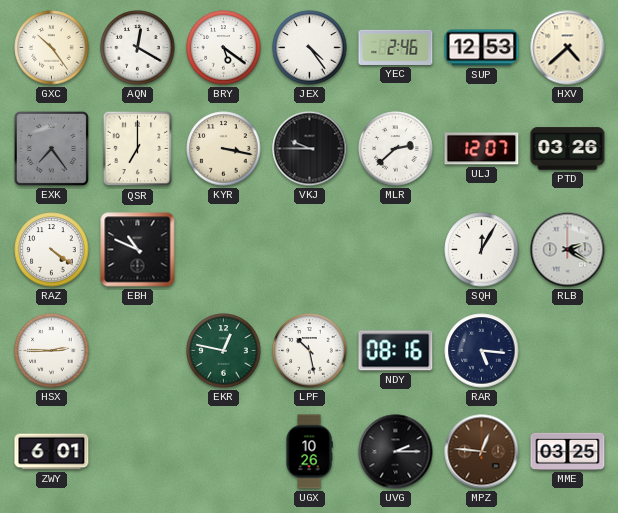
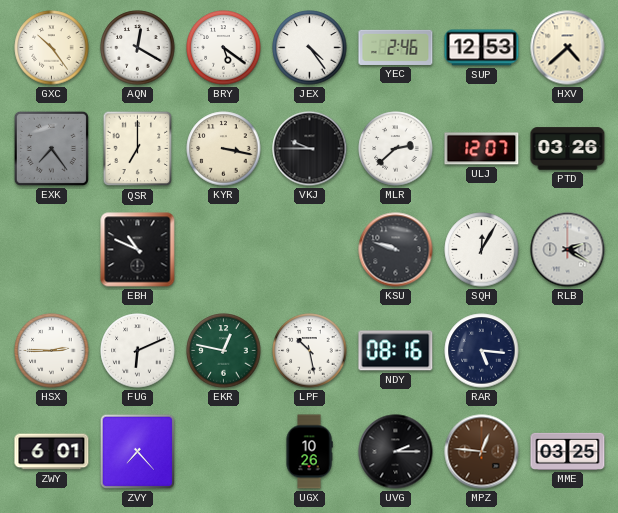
RAZ: 4:21 -> none (52, 250)
KSU: none -> 9:48 (396, 250)
FUG: none -> 6:11 (138, 351)
ZVY: none -> 7:23 (137, 451)
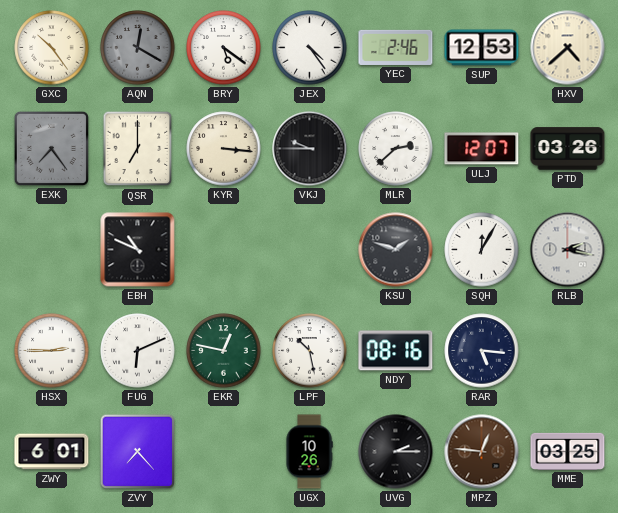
AQN dial: white -> grey (138, 48)
KYR: 3:17 -> 3:16 (224, 149)
KSU: 9:48 -> 1:48 (396, 250)
RLB: 2:20 -> 2:17 (568, 250)
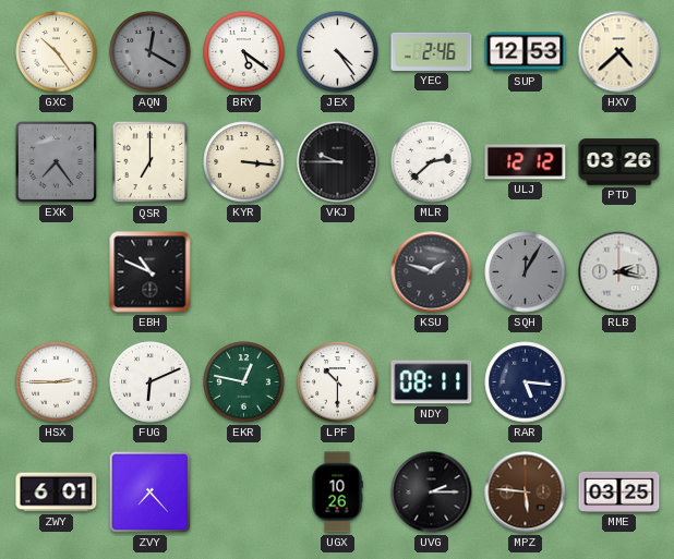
ULJ: 12:07 -> 12:12 (526, 162)
SQH dial: white -> grey (526, 272)
LPF: 10:28 -> 10:30 (338, 382)
NDY: 08:16 -> 08:11 (432, 382)
MPZ: 12:46 -> 5:46 (526, 493)
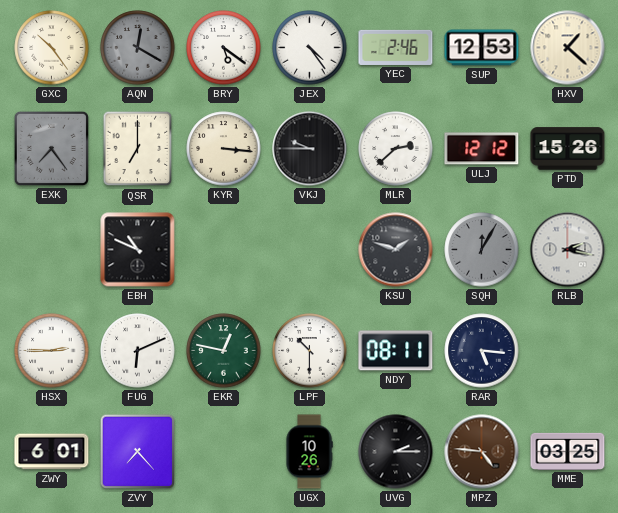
HXV: 4:38 -> 1:22 (568, 48)
PTD: 03:26 -> 15:26 (568, 149)
MPZ: 5:46 -> 4:46 (482, 452)
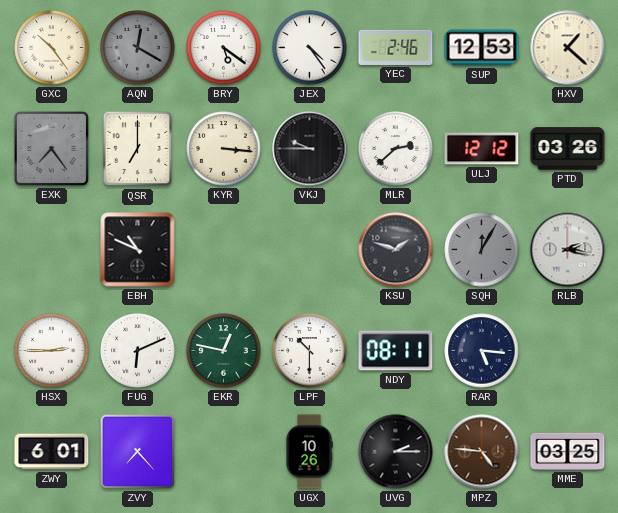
PTD: 15:26 -> 03:26 (568, 149)
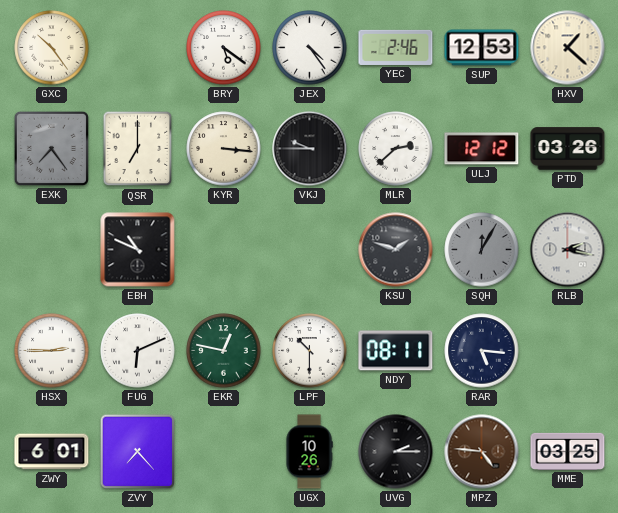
AQN: 12:20 -> none (138, 48)
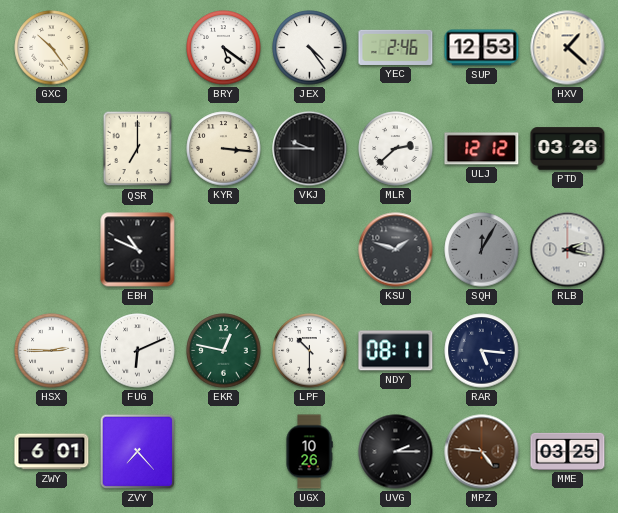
EXK: 7:24 -> none (51, 148)
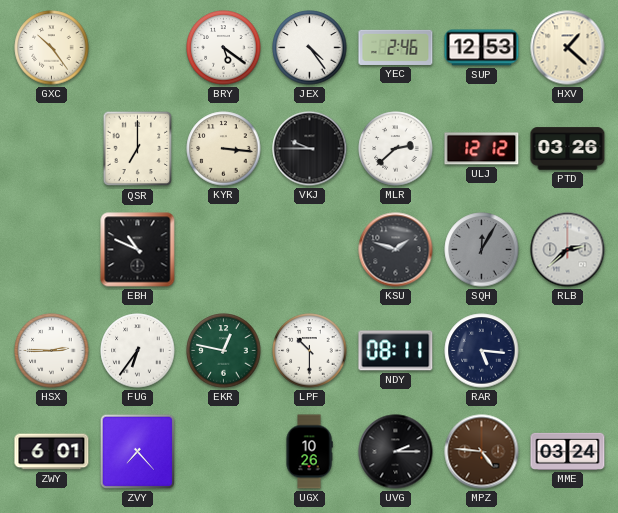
RLB: 2:17 -> 2:38 (568, 250)
FUG: 6:11 -> 6:36 (138, 351)
MME: 03:25 -> 03:24 (568, 451)
